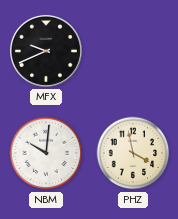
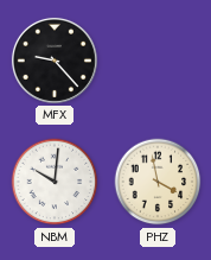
MFX: 9:41 -> 9:23 (55, 61)
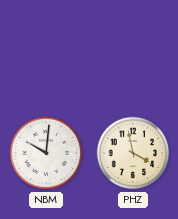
MFX: 9:23 -> none (55, 61)
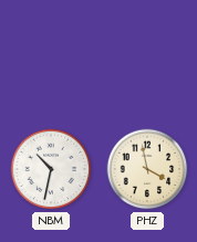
NBM: 10:01 -> 10:32 (51, 169)
